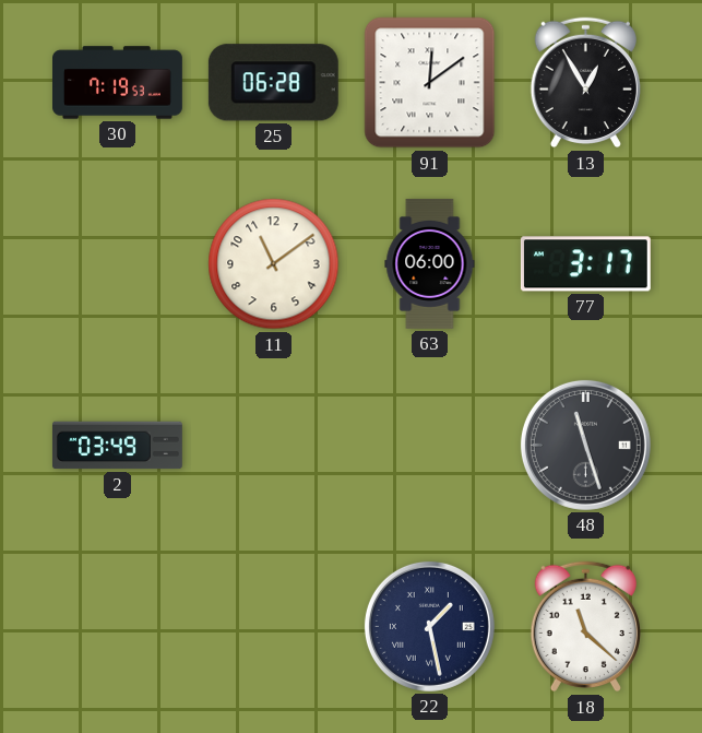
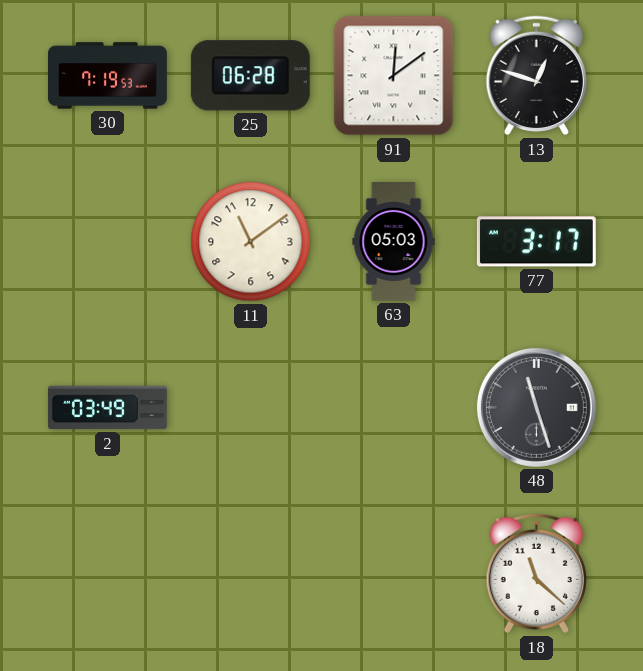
13: 12:55 -> 12:48 (536, 76)
63: 06:00 -> 05:03 (394, 241)
22: 1:28 -> none (429, 626)
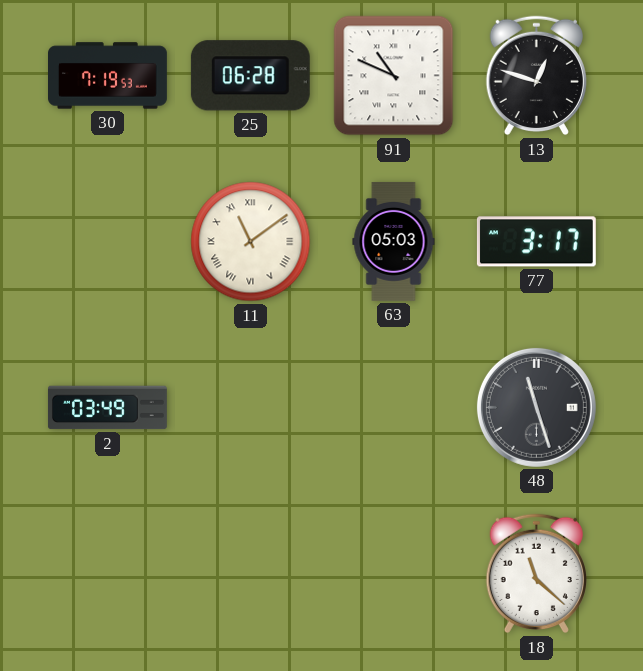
91: 12:09 -> 10:49 (394, 76)
11 numerals: Arabic -> Roman (251, 242)
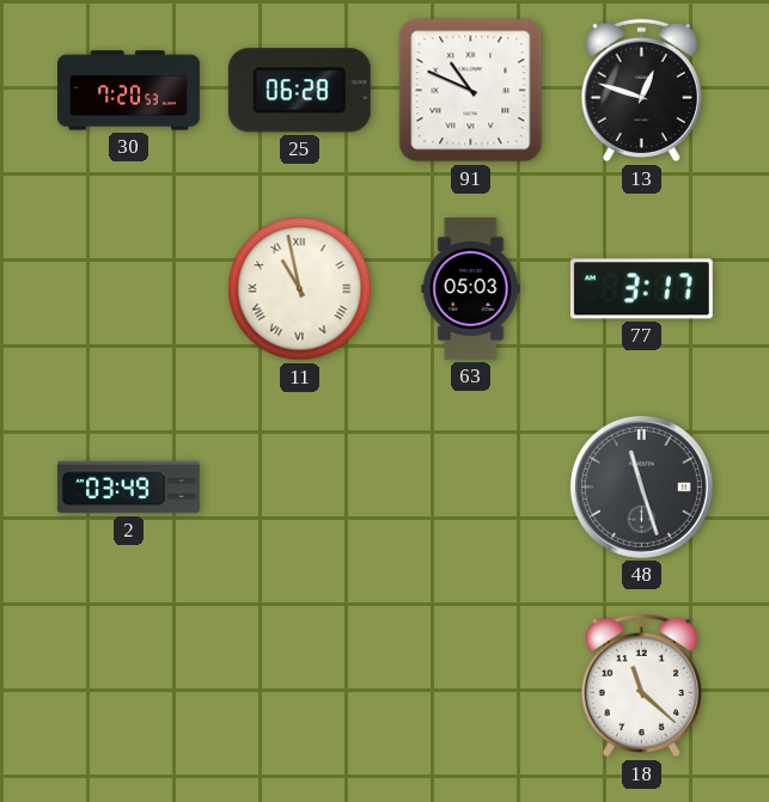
30: 7:19 -> 7:20 (129, 91)
11: 11:09 -> 10:58 (300, 289)
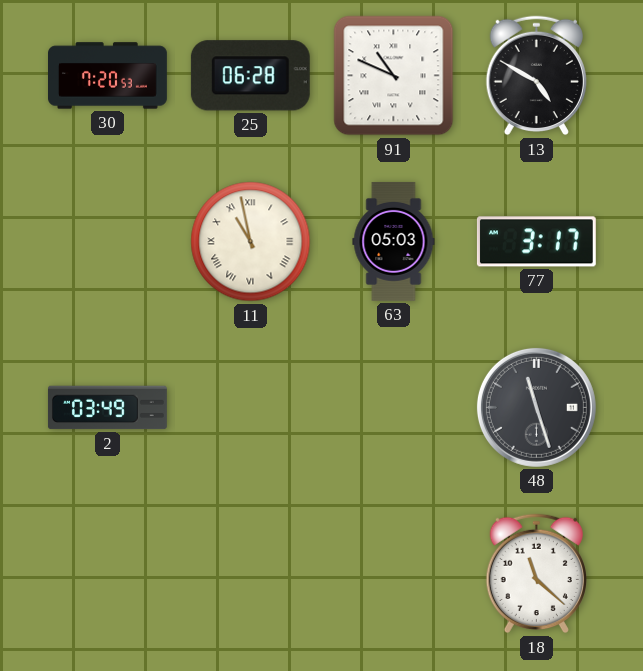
13: 12:48 -> 4:50 (536, 76)
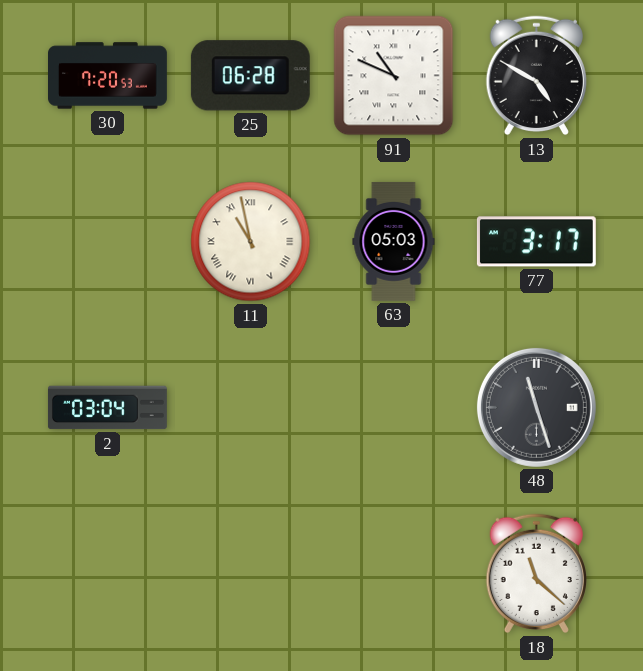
2: 03:49 -> 03:04 (107, 408)
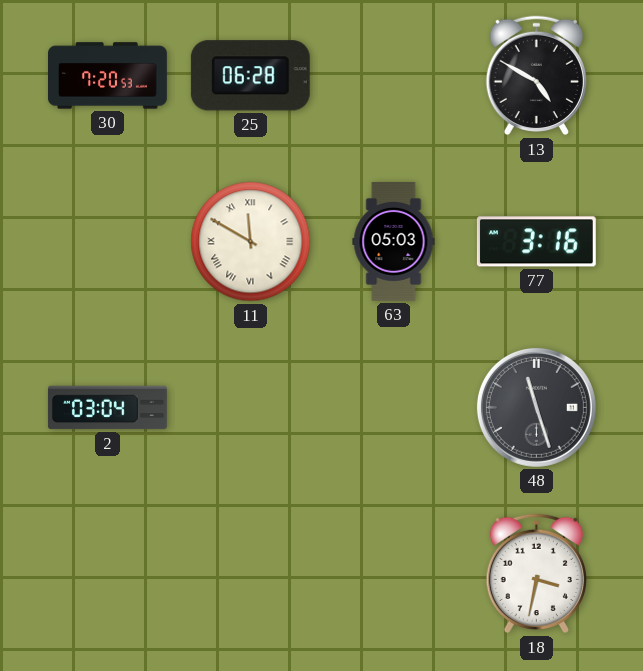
91: 10:49 -> none (394, 76)
11: 10:58 -> 11:50 (251, 242)
77: 3:17 -> 3:16 (536, 242)
18: 11:22 -> 3:32 (536, 574)
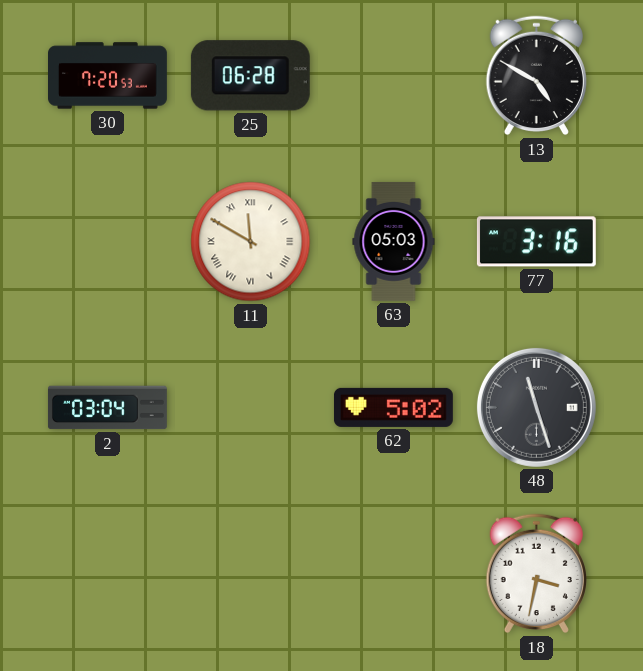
62: none -> 5:02 (393, 407)
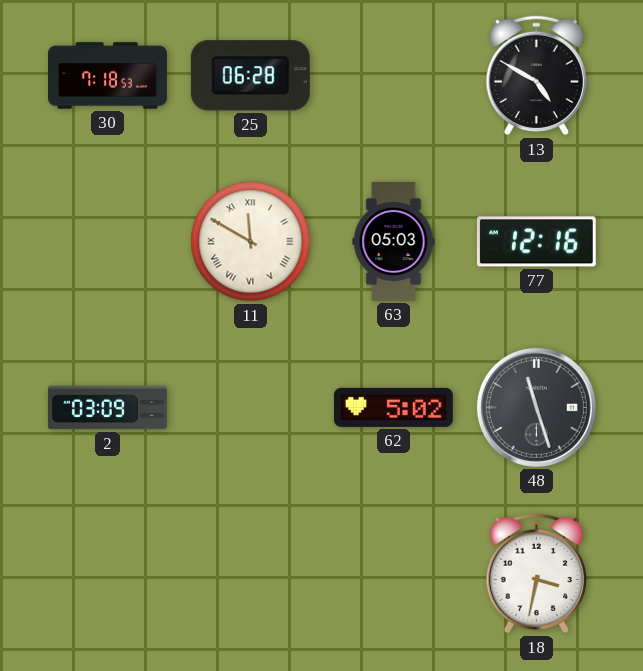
30: 7:20 -> 7:18 (108, 76)
77: 3:16 -> 12:16 (536, 242)
2: 03:04 -> 03:09 (107, 408)
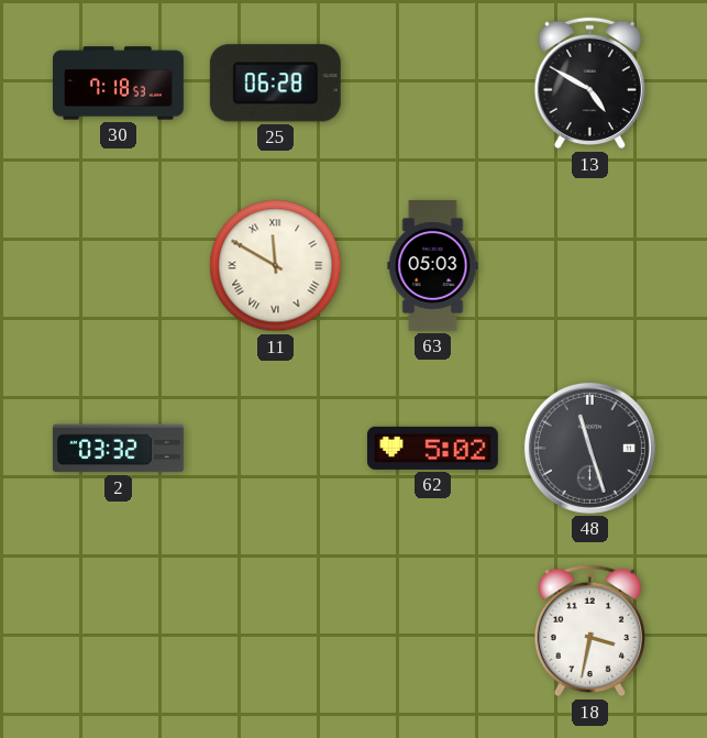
77: 12:16 -> none (536, 242)
2: 03:09 -> 03:32 (118, 449)
